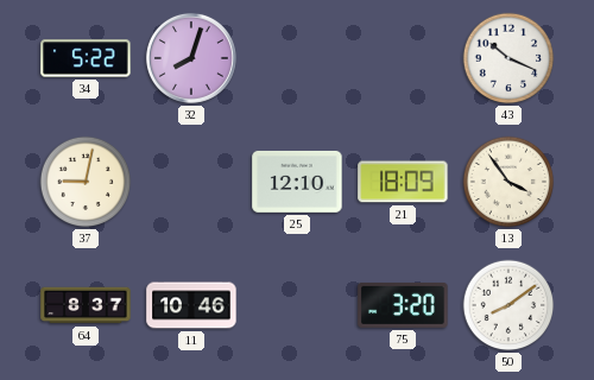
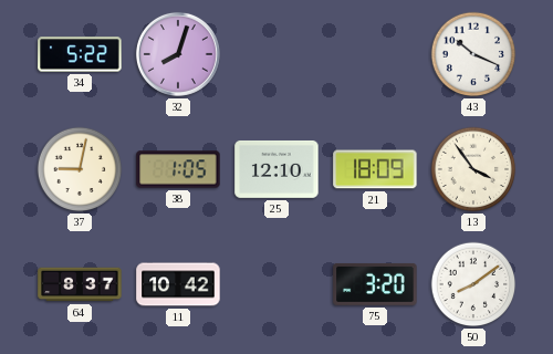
38: none -> 1:05 (178, 169)
11: 10:46 -> 10:42 (178, 284)
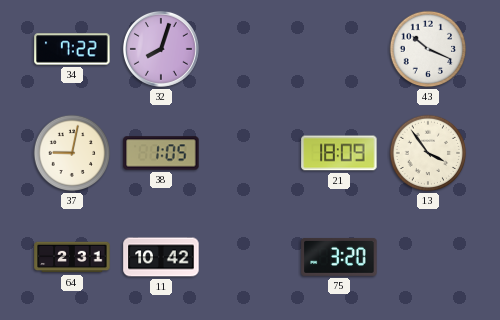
34: 5:22 -> 7:22 (72, 49)
25: 12:10 -> none (276, 169)
64: 8:37 -> 2:31 (72, 257)
50: 8:09 -> none (473, 284)
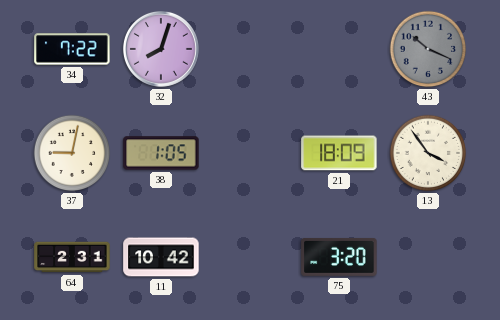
43 dial: white -> grey (428, 49)
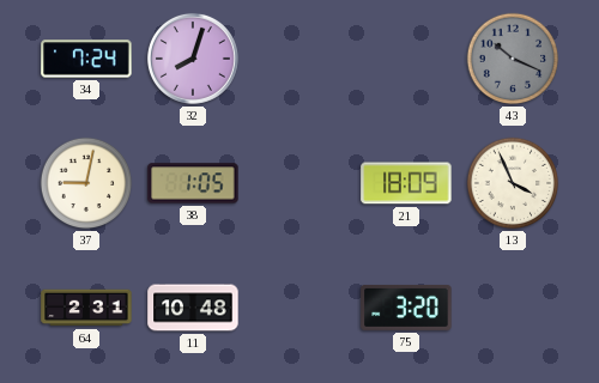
34: 7:22 -> 7:24 (86, 59)
13: 3:54 -> 3:56 (513, 183)
11: 10:42 -> 10:48 (193, 308)
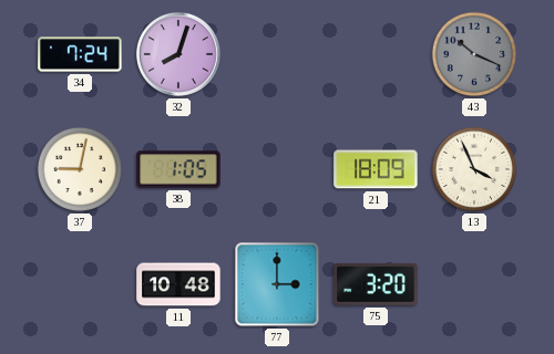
64: 2:31 -> none (86, 308)
77: none -> 3:00 (277, 284)
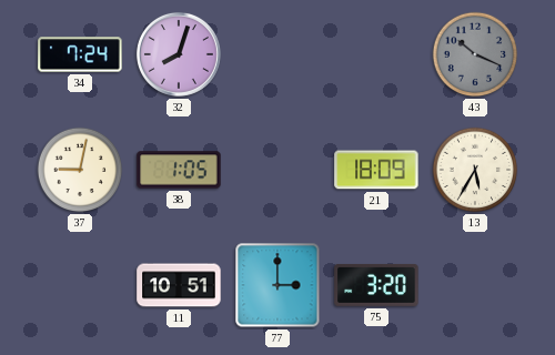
13: 3:56 -> 5:35 (475, 170)
11: 10:48 -> 10:51 (179, 285)
